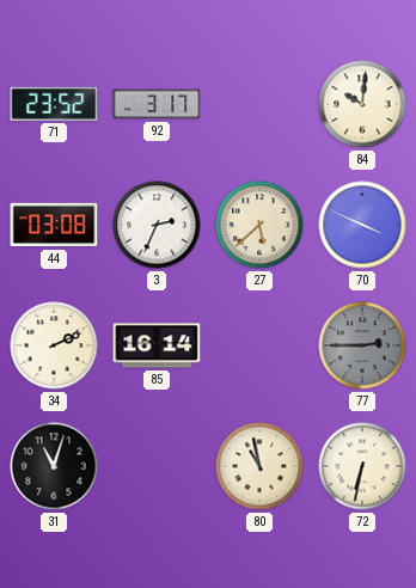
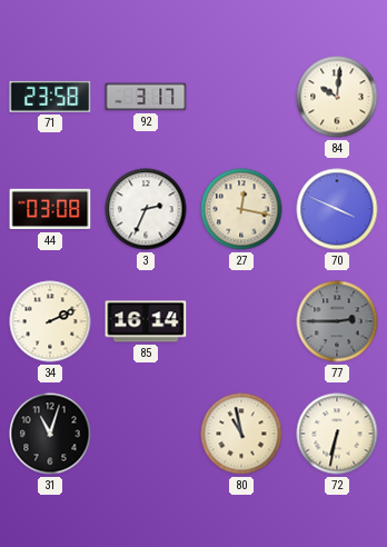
71: 23:52 -> 23:58 (50, 97)
27: 5:38 -> 12:17 (241, 209)
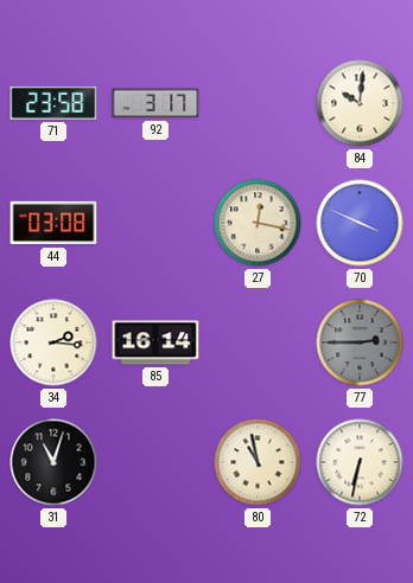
3: 2:34 -> none (146, 209)
34: 2:11 -> 2:16 (53, 342)
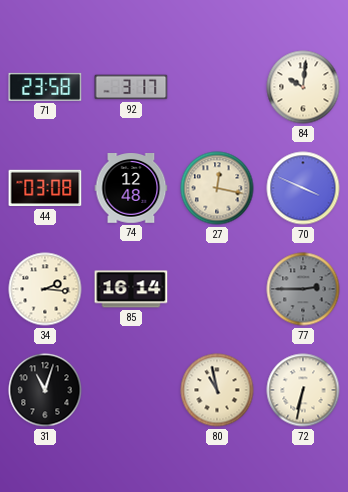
74: none -> 12:48 (131, 188)
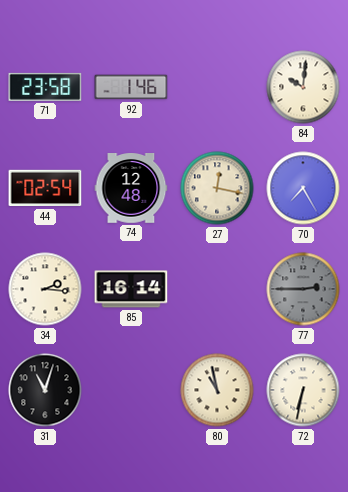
92: 3:17 -> 1:46 (131, 87)
44: 03:08 -> 02:54 (45, 188)
70: 3:49 -> 7:25 (303, 188)
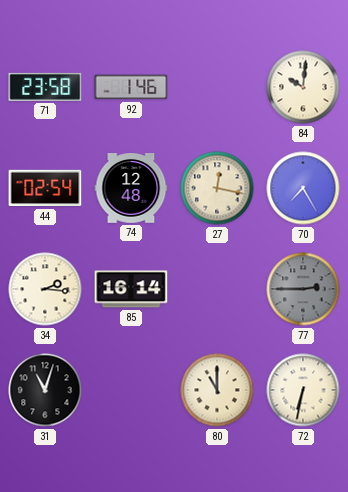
80: 10:58 -> 11:00 (217, 390)
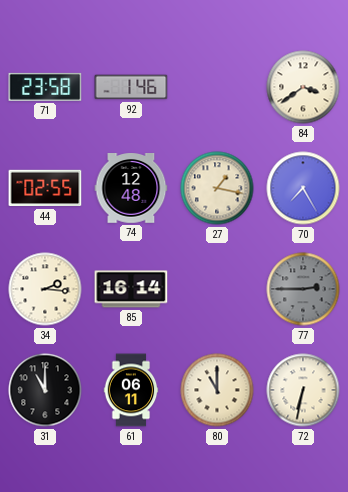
84: 10:01 -> 3:39 (303, 87)
44: 02:54 -> 02:55 (45, 188)
27: 12:17 -> 1:17 (217, 188)
31: 11:03 -> 11:00 (45, 390)
61: none -> 06:11 (131, 390)
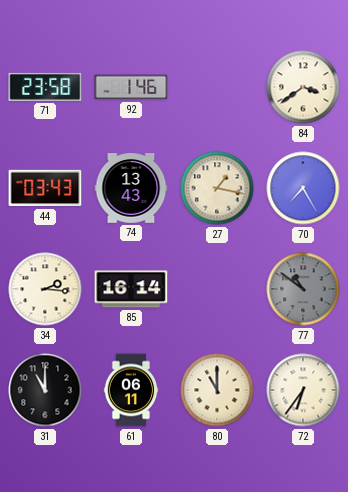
44: 02:55 -> 03:43 (45, 188)
74: 12:48 -> 13:43 (131, 188)
77: 2:45 -> 10:51 (303, 289)
72: 6:32 -> 6:36 (303, 390)
